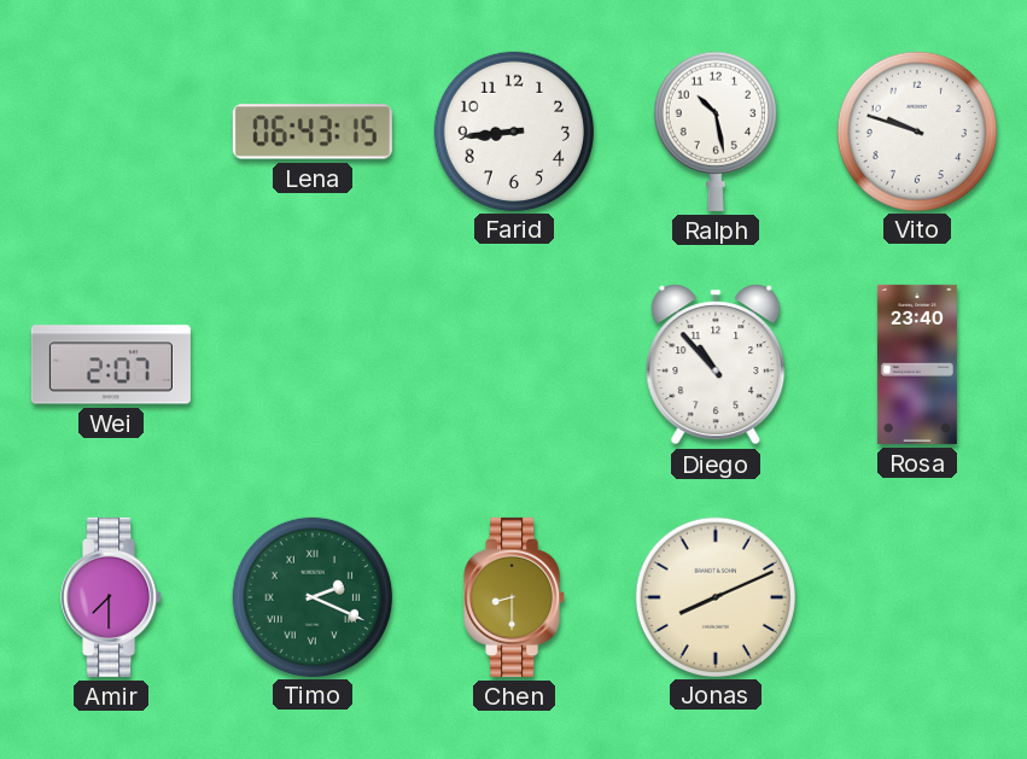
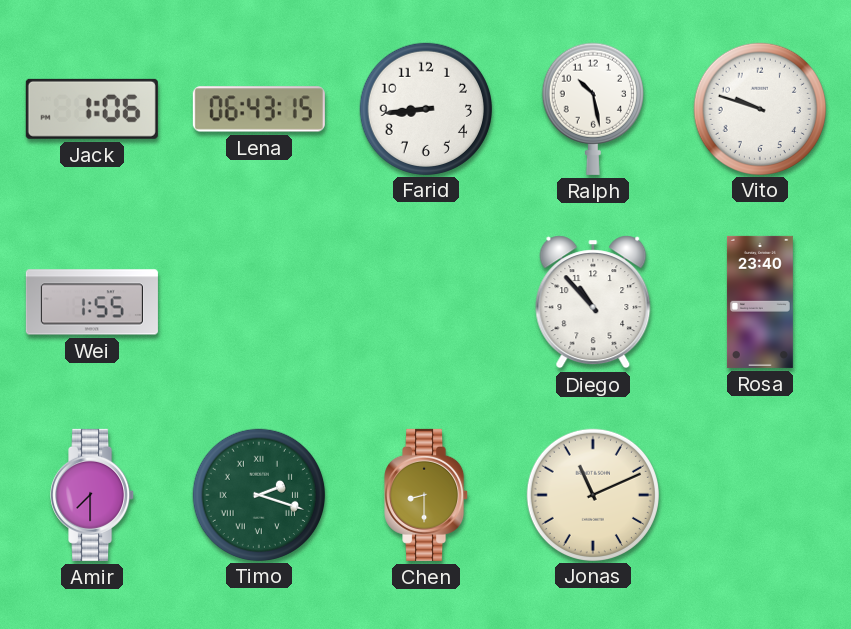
Jack: none -> 1:06 (92, 109)
Wei: 2:07 -> 1:55 (92, 302)
Timo: 2:19 -> 2:18 (258, 494)
Jonas: 8:11 -> 11:11 (592, 494)
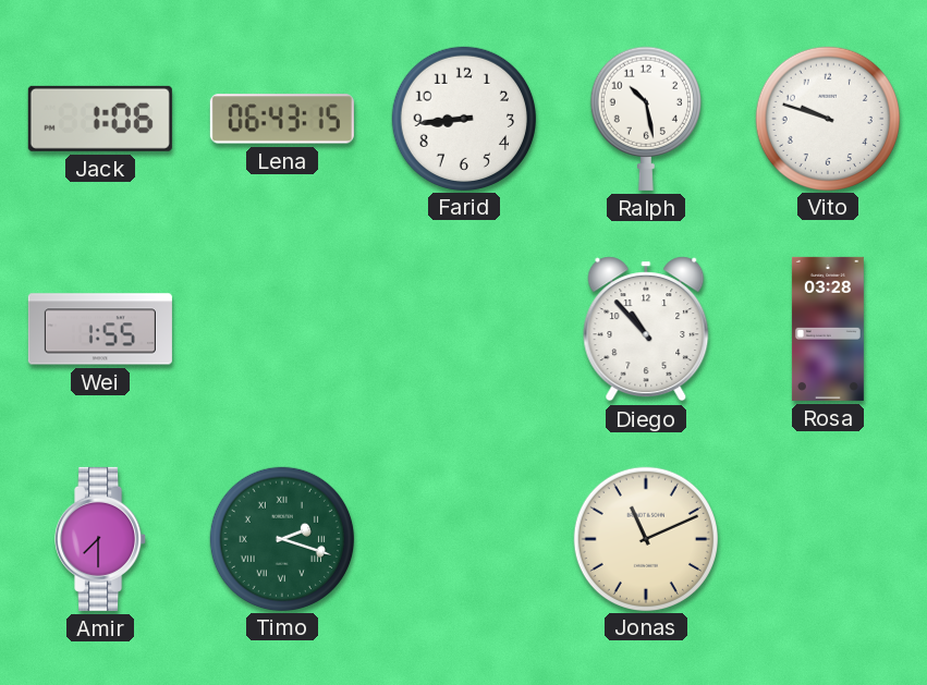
Rosa: 23:40 -> 03:28 (828, 329)
Chen: 8:30 -> none (427, 495)
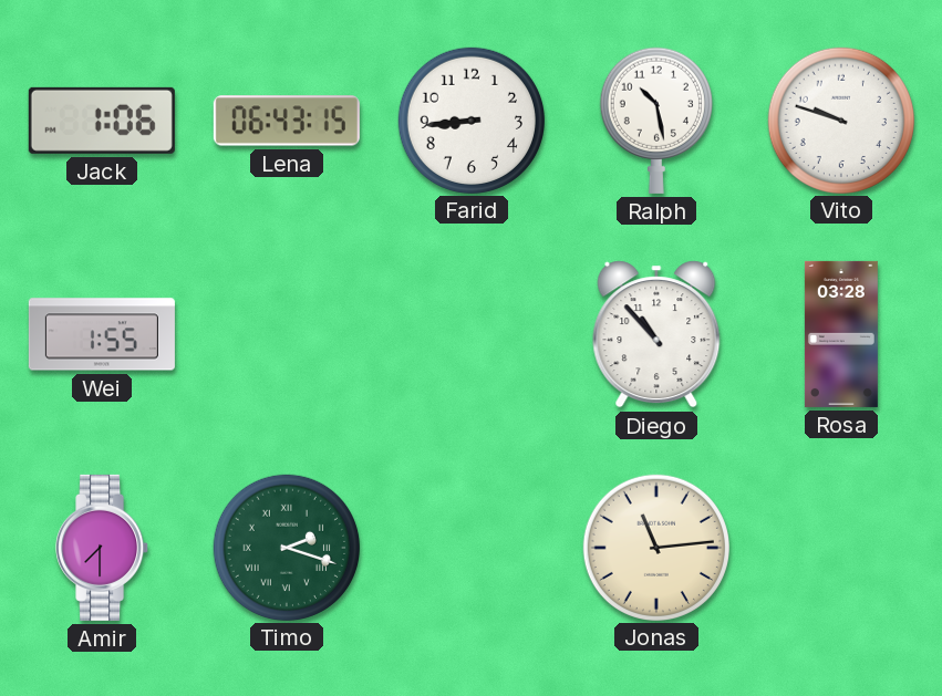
Jonas: 11:11 -> 11:14 (655, 547)
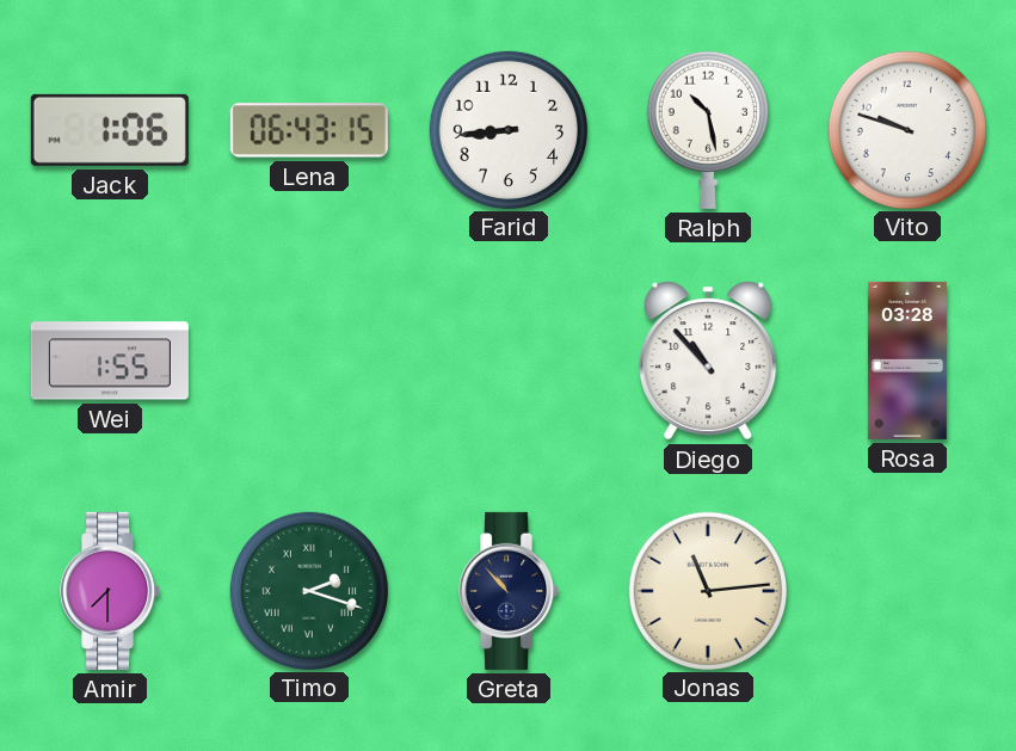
Greta: none -> 10:53 (510, 591)
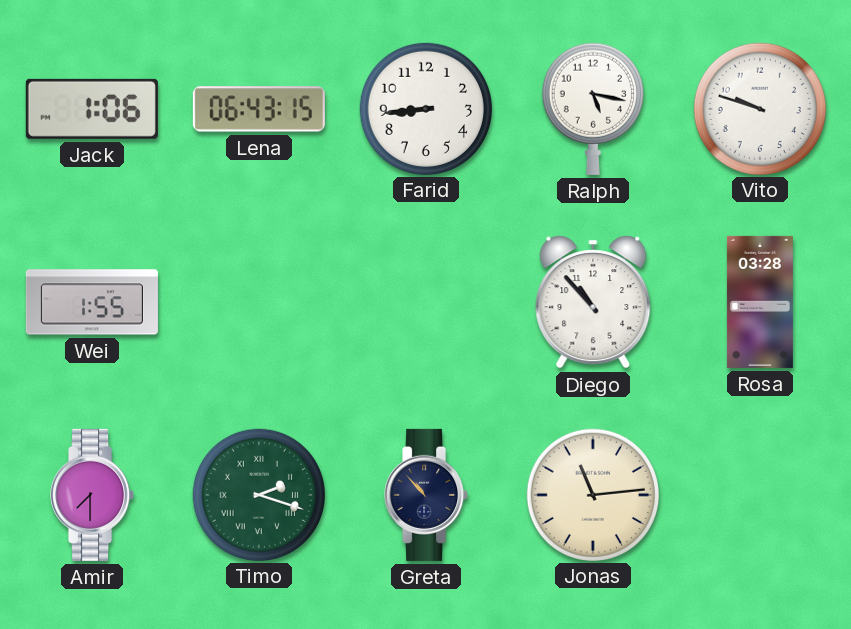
Ralph: 10:28 -> 5:17 (593, 109)
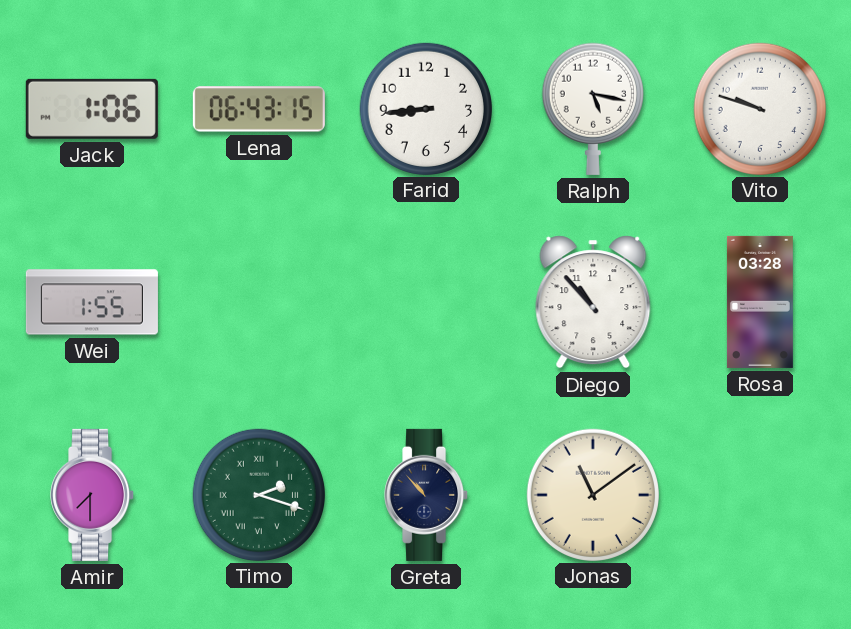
Jonas: 11:14 -> 11:09 (592, 494)
